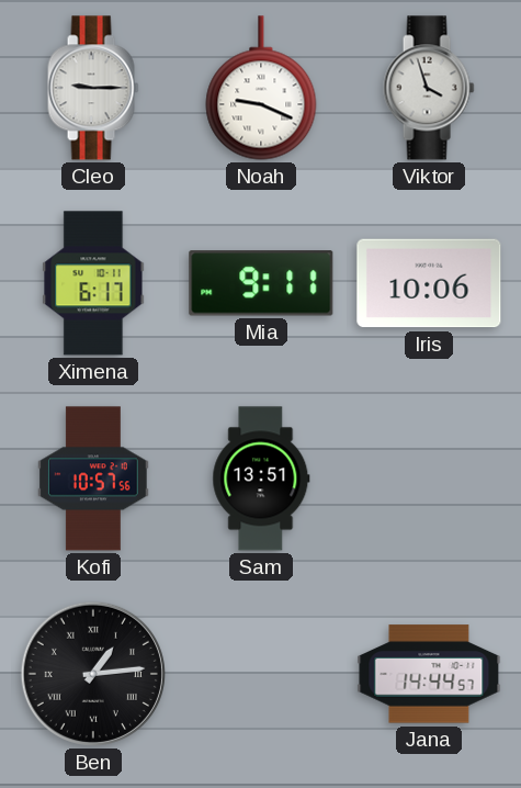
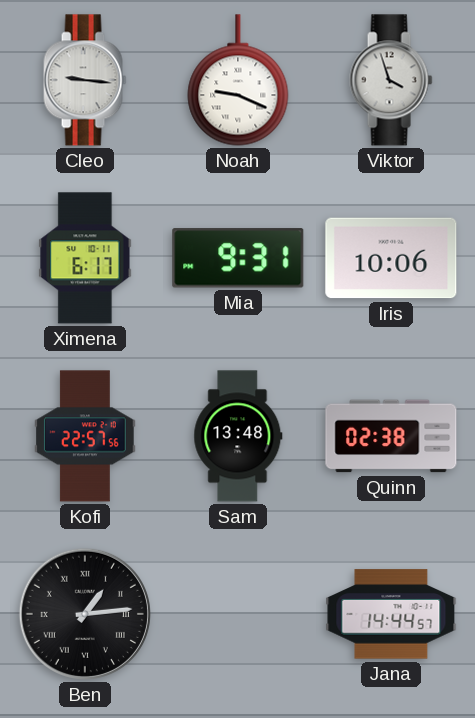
Cleo: 9:15 -> 9:16 (85, 80)
Mia: 9:11 -> 9:31 (238, 258)
Kofi: 10:57 -> 22:57 (85, 436)
Sam: 13:51 -> 13:48 (238, 436)
Quinn: none -> 02:38 (391, 436)
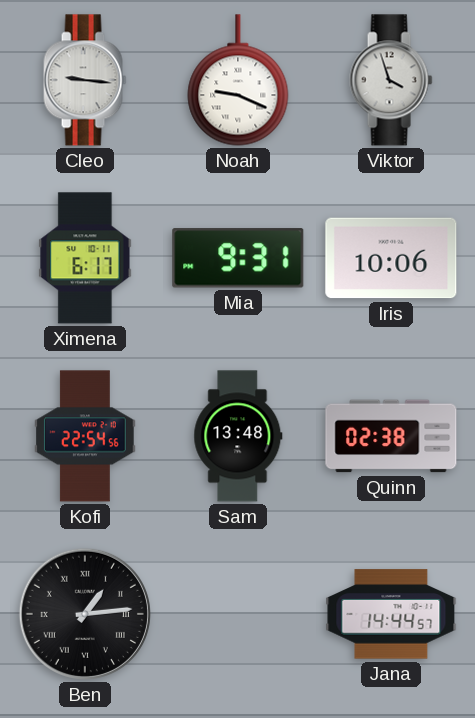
Kofi: 22:57 -> 22:54 (85, 436)
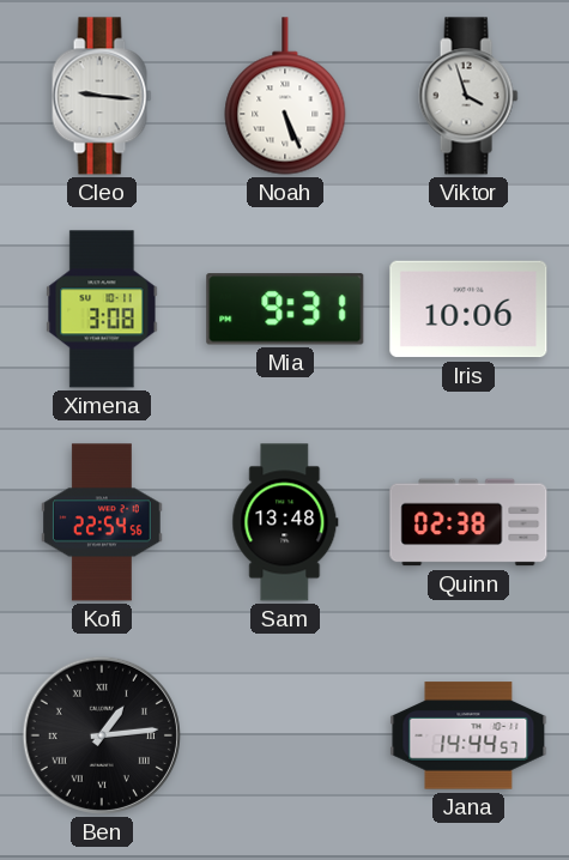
Noah: 9:19 -> 5:26 (285, 96)
Ximena: 6:17 -> 3:08 (102, 309)
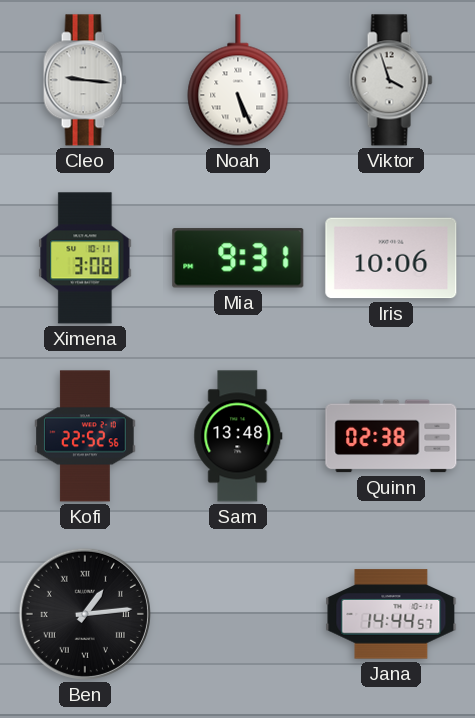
Kofi: 22:54 -> 22:52 (85, 436)
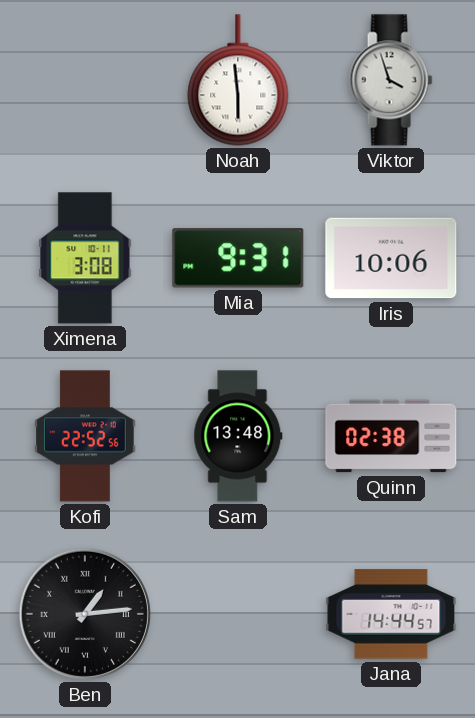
Cleo: 9:16 -> none (85, 80)
Noah: 5:26 -> 5:59 (238, 80)
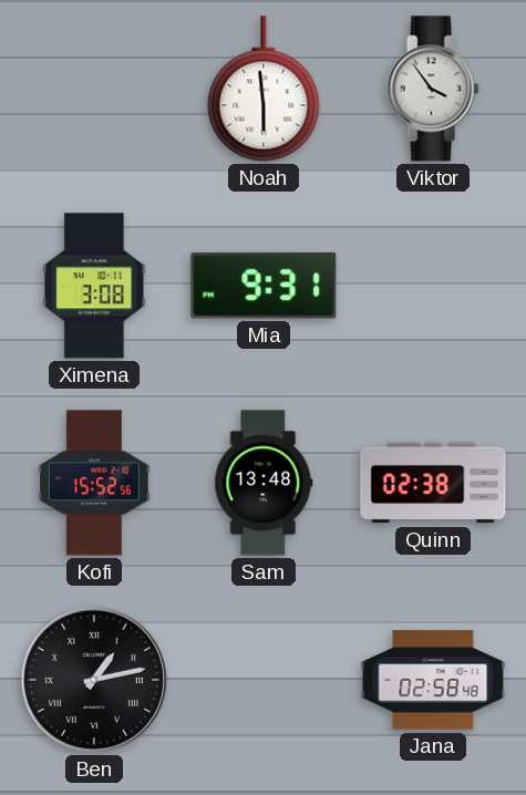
Viktor: 3:57 -> 3:54 (433, 89)
Iris: 10:06 -> none (391, 258)
Kofi: 22:52 -> 15:52 (94, 483)
Ben: 1:14 -> 1:13 (94, 680)
Jana: 14:44 -> 02:58 (433, 680)
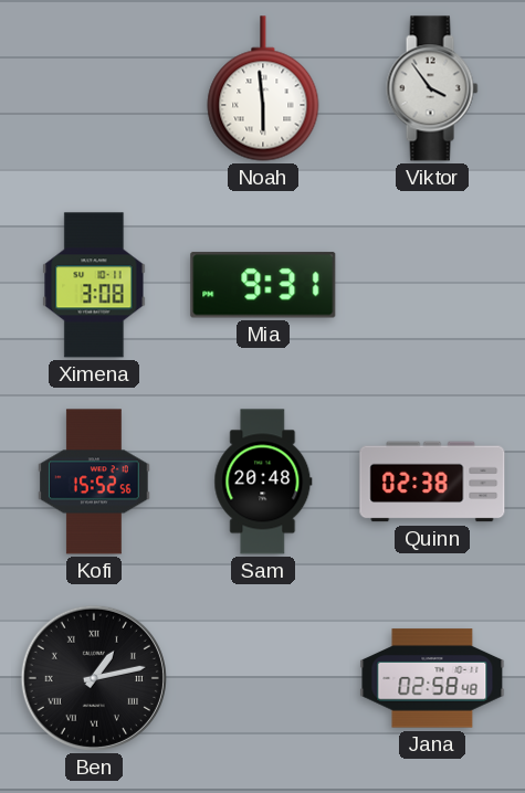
Sam: 13:48 -> 20:48 (263, 482)
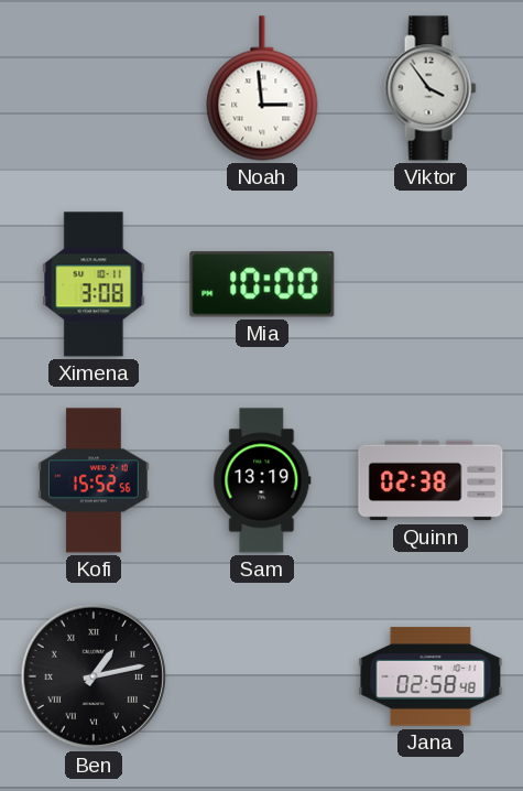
Noah: 5:59 -> 2:59 (262, 88)
Mia: 9:31 -> 10:00 (262, 284)
Sam: 20:48 -> 13:19 (262, 480)
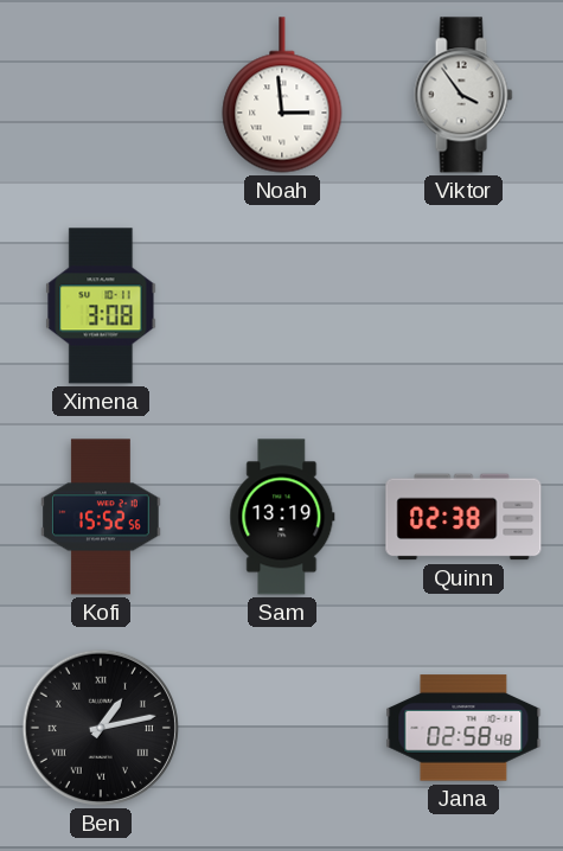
Mia: 10:00 -> none (262, 284)
